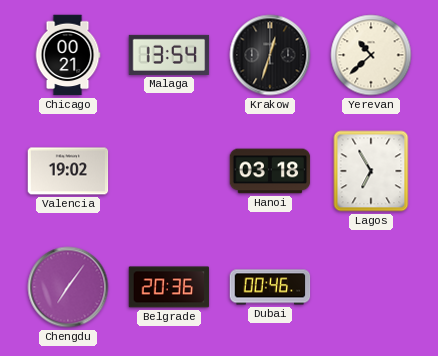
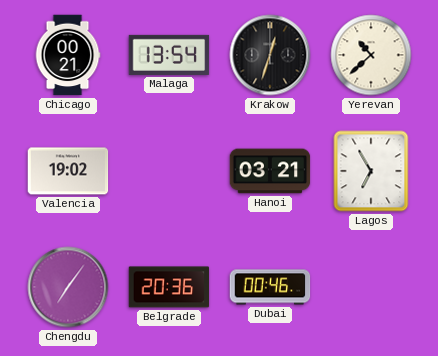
Hanoi: 03:18 -> 03:21 (270, 171)
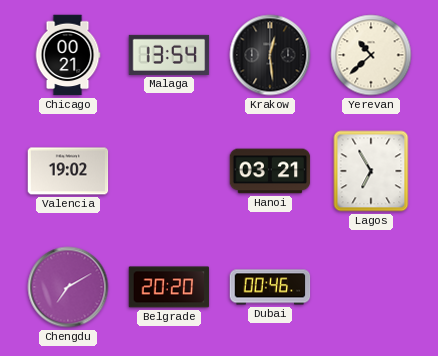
Krakow: 12:33 -> 12:29 (270, 55)
Chengdu: 7:06 -> 7:10 (68, 287)
Belgrade: 20:36 -> 20:20 (169, 287)
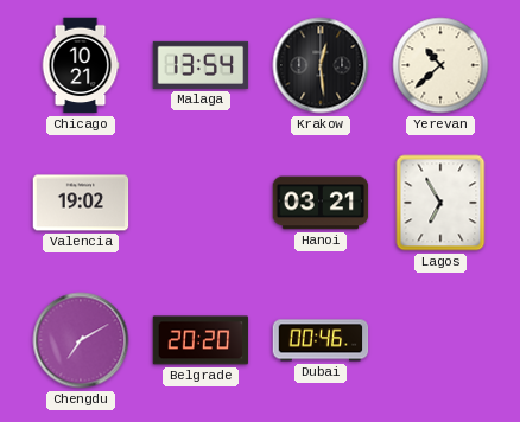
Chicago: 00:21 -> 10:21 (81, 65)
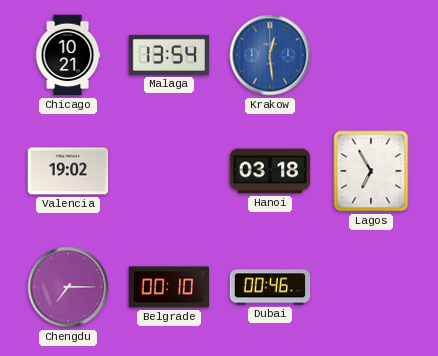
Krakow dial: black -> blue (270, 55)
Yerevan: 10:38 -> none (440, 65)
Hanoi: 03:21 -> 03:18 (270, 171)
Chengdu: 7:10 -> 7:15 (68, 287)
Belgrade: 20:20 -> 00:10 (169, 287)
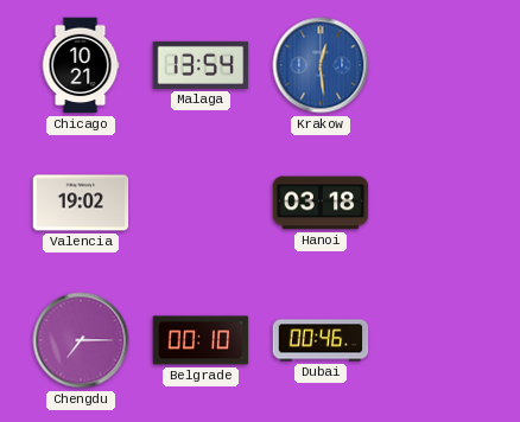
Lagos: 6:55 -> none (371, 171)
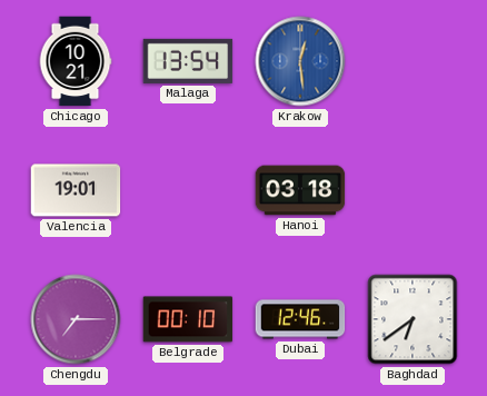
Valencia: 19:02 -> 19:01 (76, 190)
Dubai: 00:46 -> 12:46 (300, 319)
Baghdad: none -> 6:39 (413, 319)
